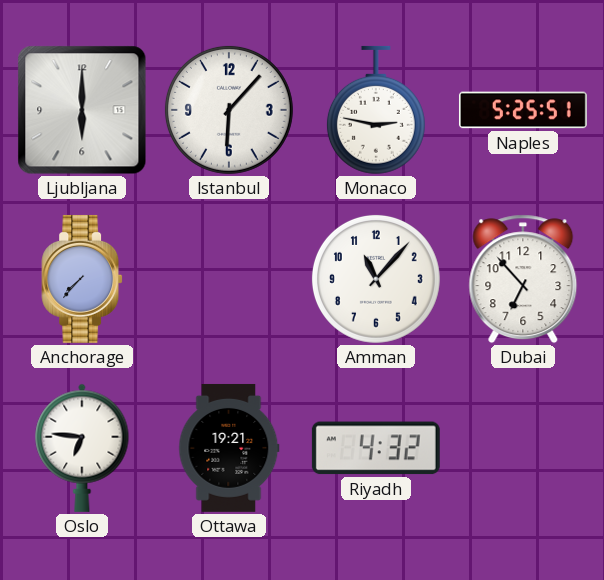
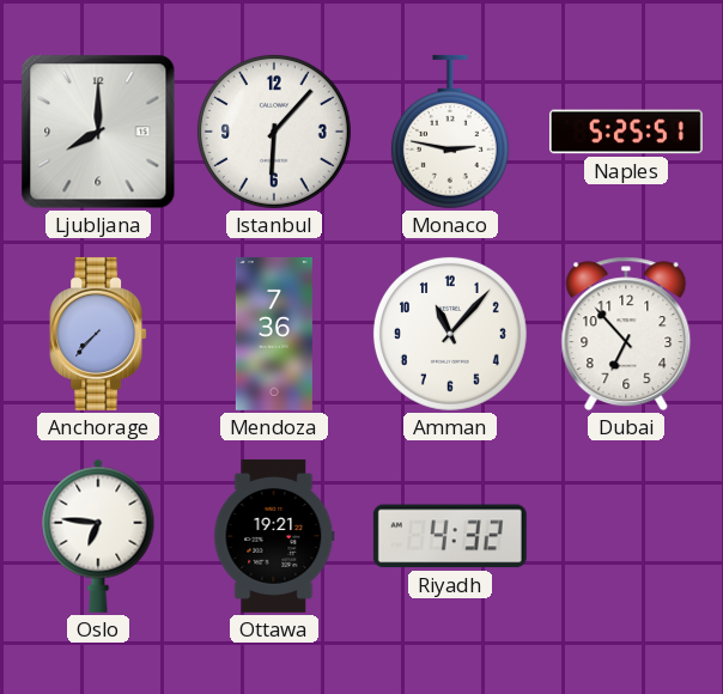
Ljubljana: 6:00 -> 8:00 (98, 132)
Mendoza: none -> 7:36 (274, 334)
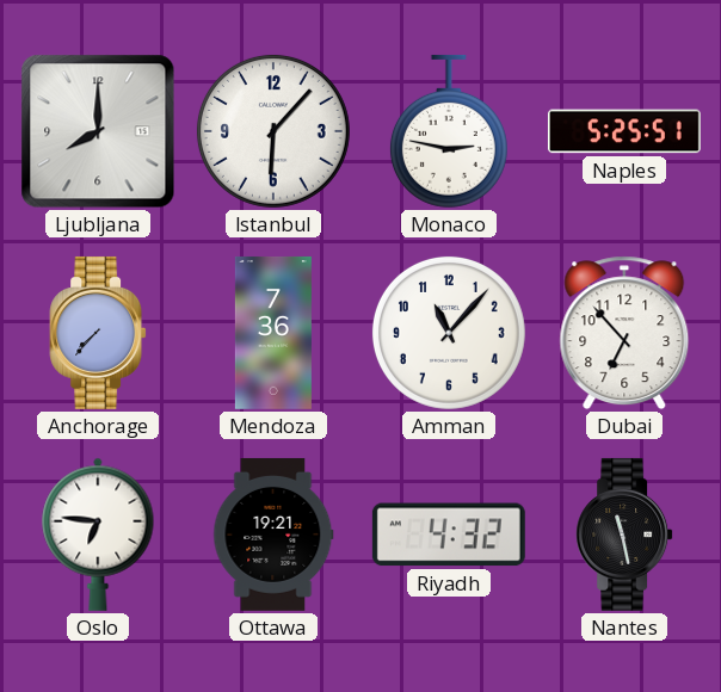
Nantes: none -> 11:28 (624, 535)
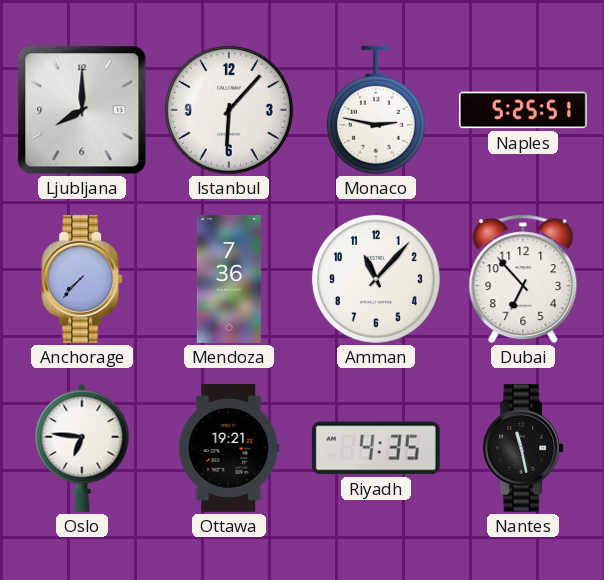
Riyadh: 4:32 -> 4:35 (376, 448)
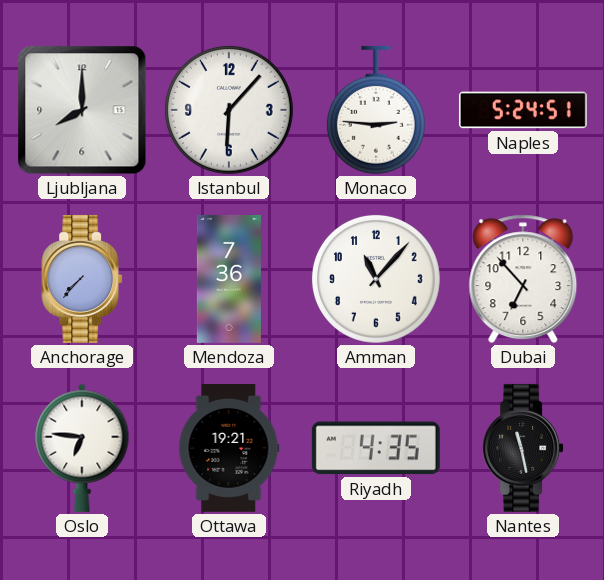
Monaco: 2:47 -> 2:46 (376, 110)
Naples: 5:25 -> 5:24 (523, 110)
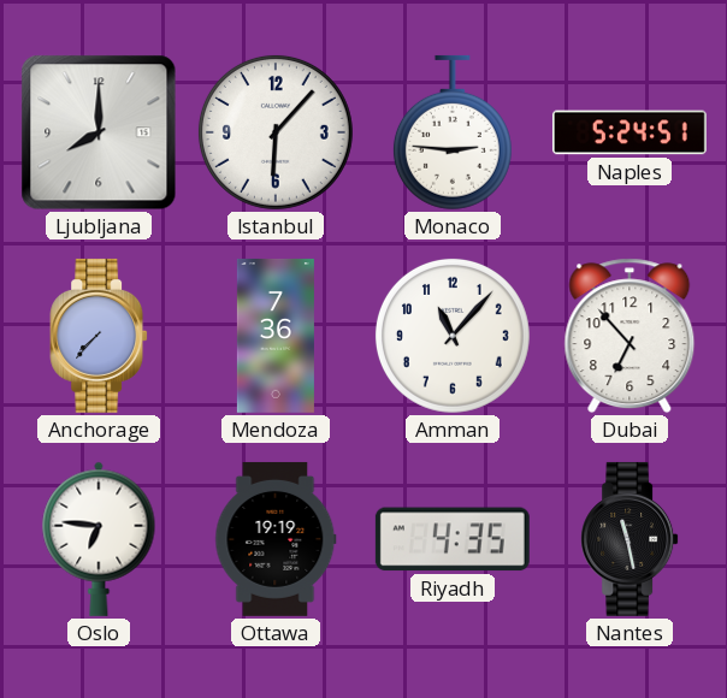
Ottawa: 19:21 -> 19:19 (276, 539)
